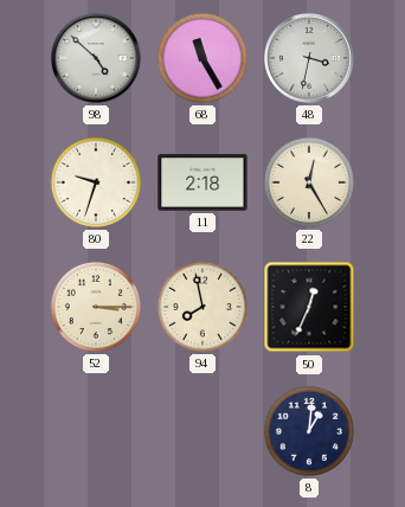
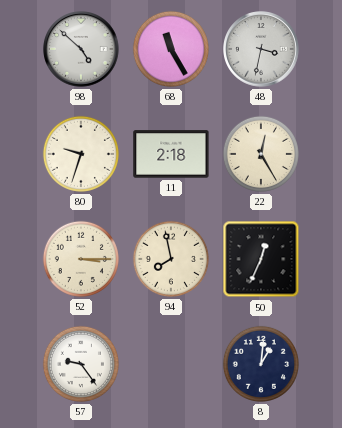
57: none -> 9:24 (81, 364)
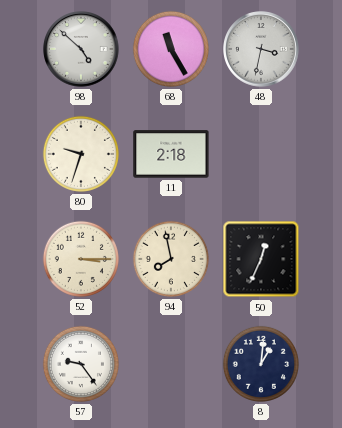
22: 12:25 -> none (261, 154)
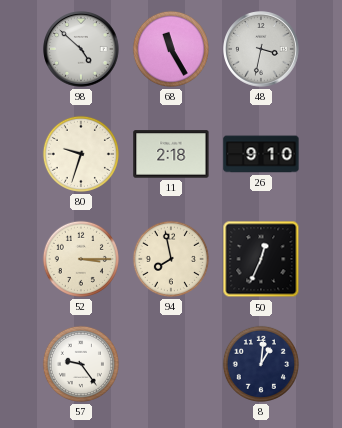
26: none -> 9:10 (261, 154)
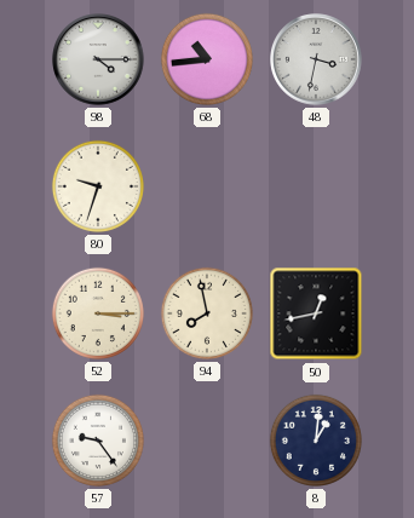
98: 4:52 -> 4:15 (98, 59)
68: 11:25 -> 10:44 (207, 59)
11: 2:18 -> none (171, 154)
26: 9:10 -> none (261, 154)
50: 12:34 -> 12:43 (316, 313)
